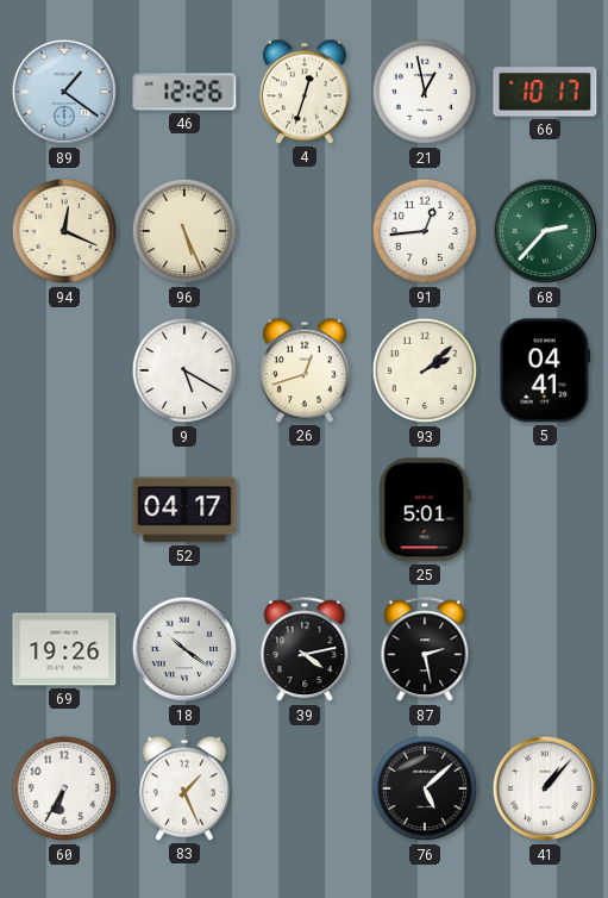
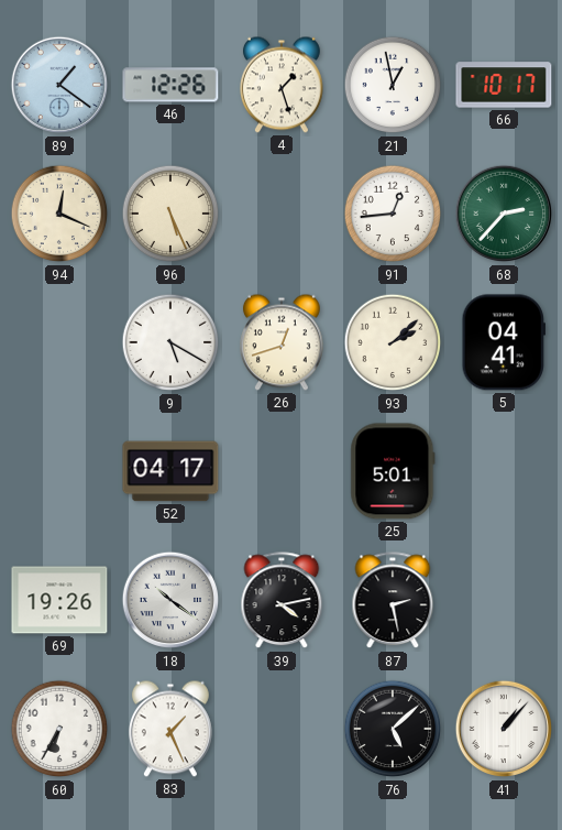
4: 12:33 -> 1:27 (282, 85)
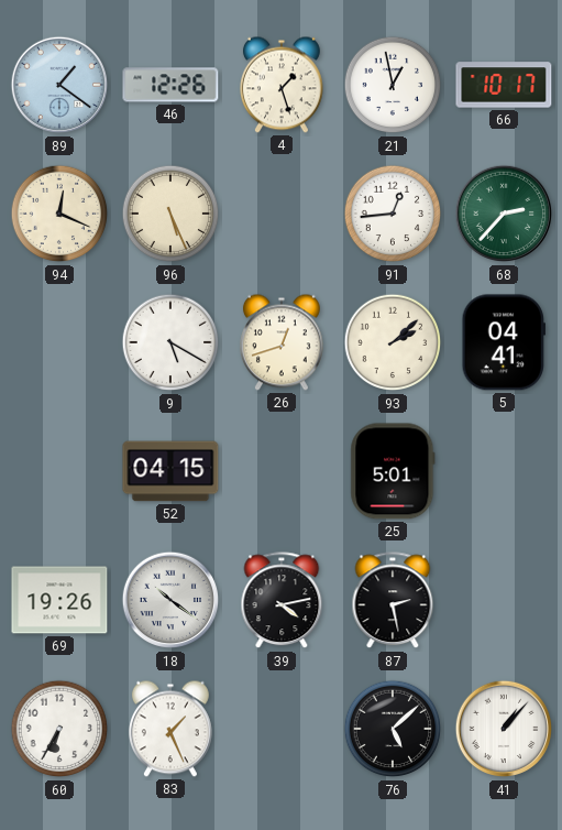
52: 04:17 -> 04:15 (170, 471)
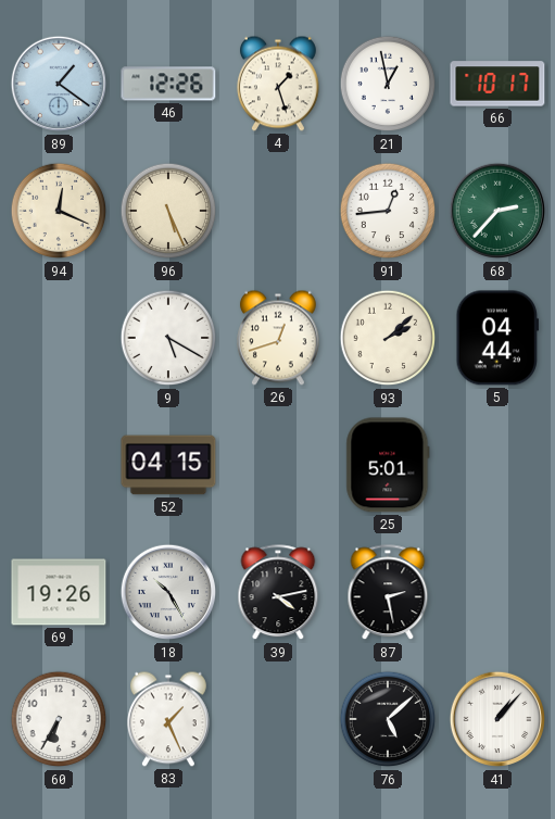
5: 04:41 -> 04:44 (496, 338)
18: 10:21 -> 10:25 (168, 592)
